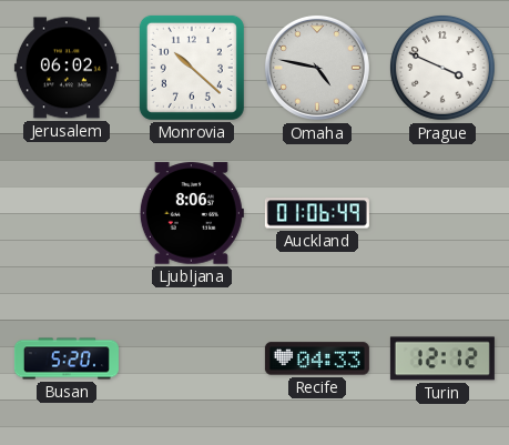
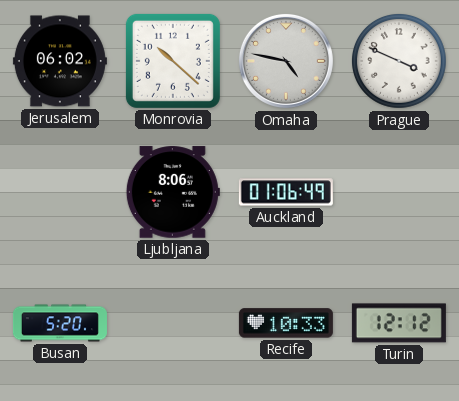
Recife: 04:33 -> 10:33 (286, 323)
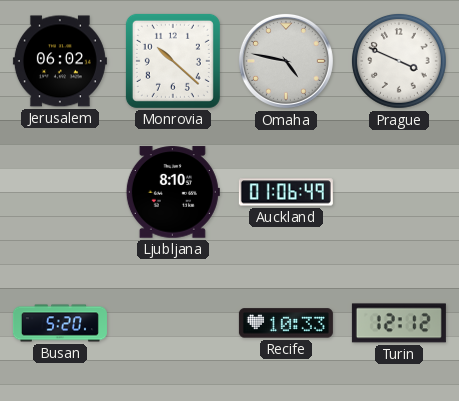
Ljubljana: 8:06 -> 8:10 (173, 192)
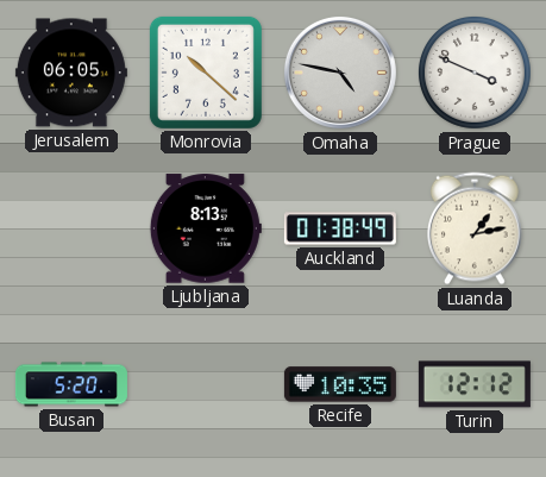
Jerusalem: 06:02 -> 06:05 (71, 73)
Ljubljana: 8:10 -> 8:13 (206, 228)
Auckland: 01:06 -> 01:38 (340, 228)
Luanda: none -> 1:13 (475, 228)
Recife: 10:33 -> 10:35 (340, 384)
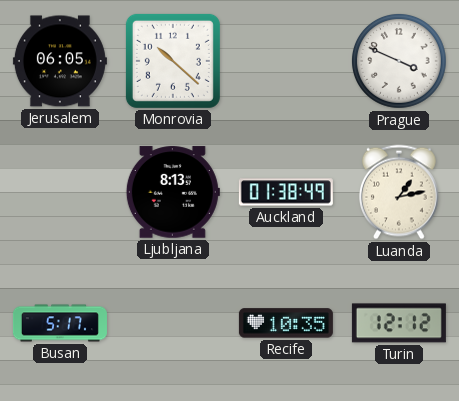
Omaha: 4:47 -> none (340, 73)
Busan: 5:20 -> 5:17 (60, 323)
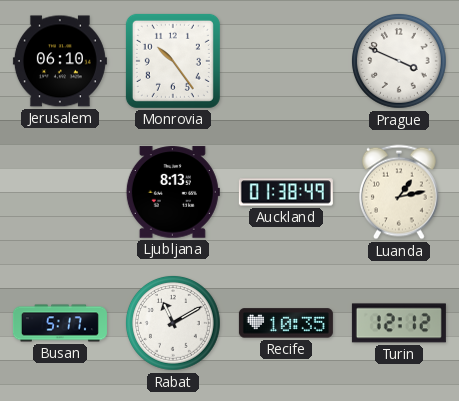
Jerusalem: 06:05 -> 06:10 (60, 61)
Monrovia: 10:22 -> 10:24 (173, 61)
Rabat: none -> 11:10 (173, 323)
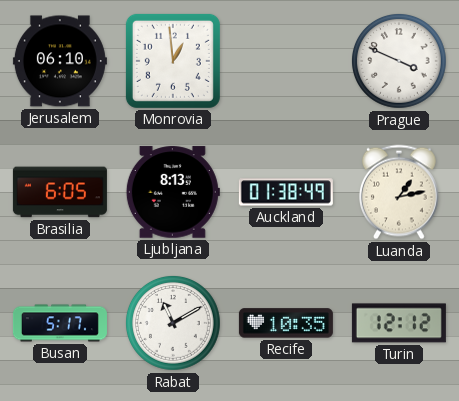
Monrovia: 10:24 -> 12:59 (173, 61)
Brasilia: none -> 6:05 (60, 192)
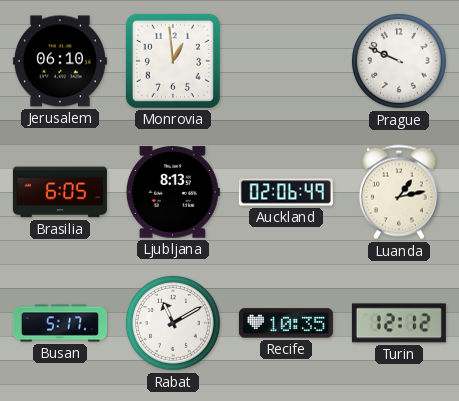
Prague: 3:49 -> 9:49 (399, 61)
Auckland: 01:38 -> 02:06 (286, 192)
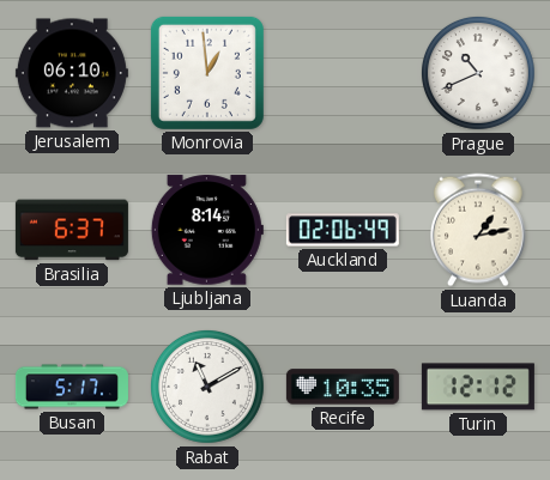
Prague: 9:49 -> 10:41 (478, 73)
Brasilia: 6:05 -> 6:37 (72, 230)
Ljubljana: 8:13 -> 8:14 (207, 230)
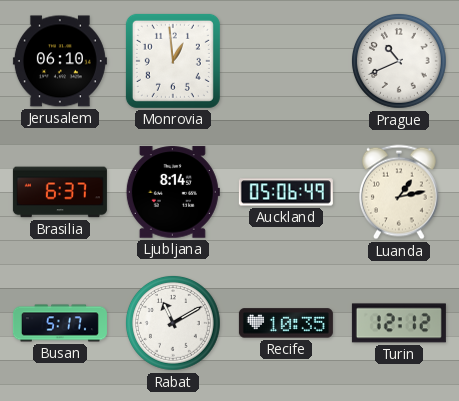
Auckland: 02:06 -> 05:06 (286, 192)
